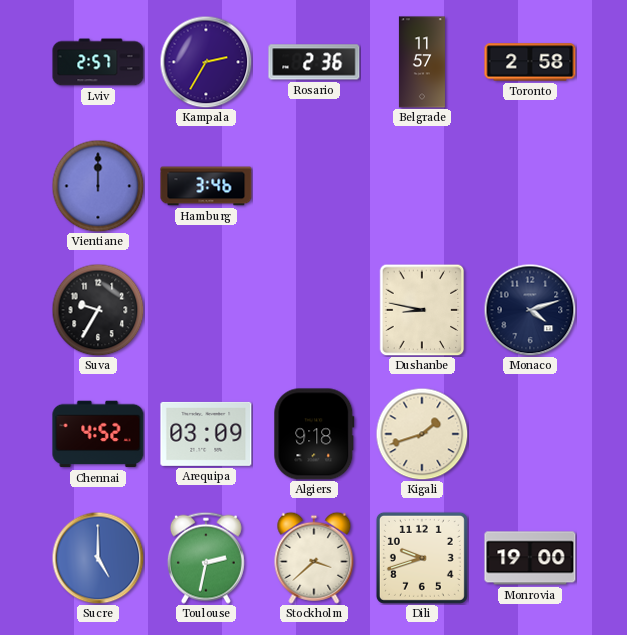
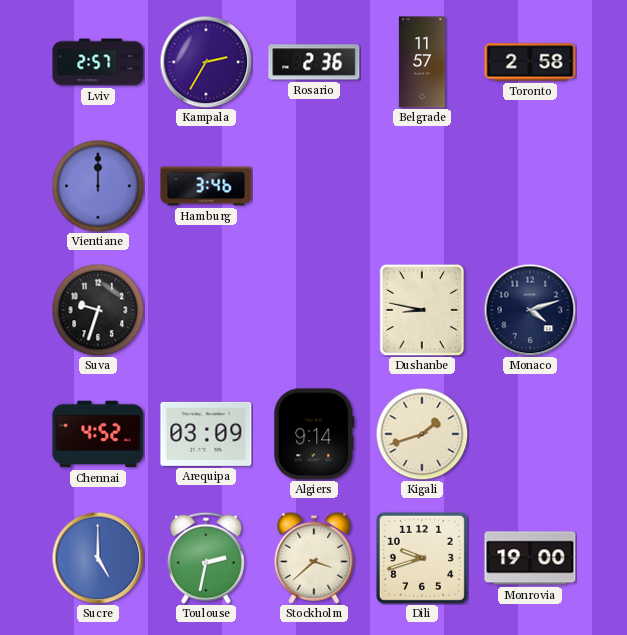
Suva: 9:35 -> 9:33 (98, 310)
Algiers: 9:18 -> 9:14 (314, 434)
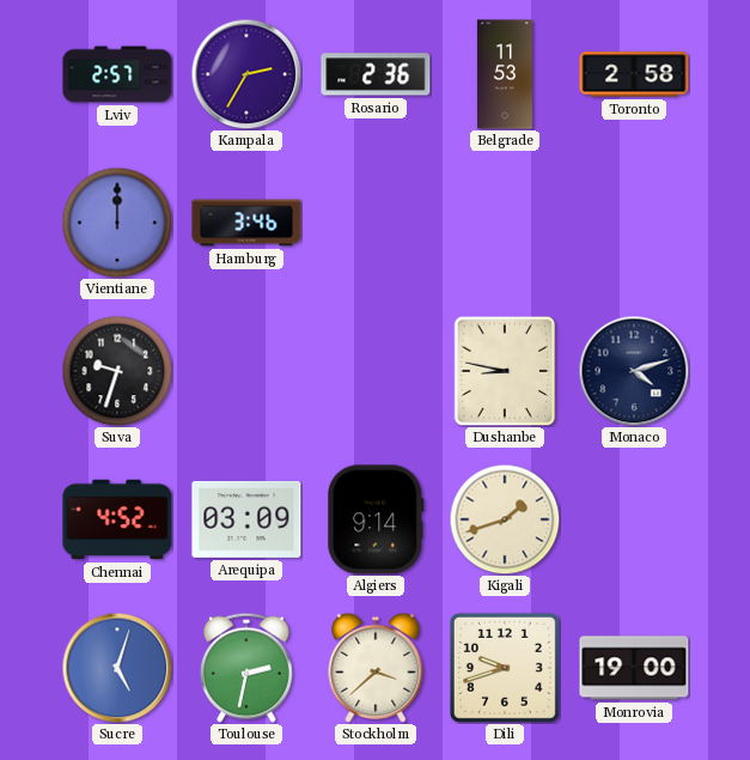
Belgrade: 11:57 -> 11:53 (505, 74)
Sucre: 5:00 -> 5:03 (117, 668)
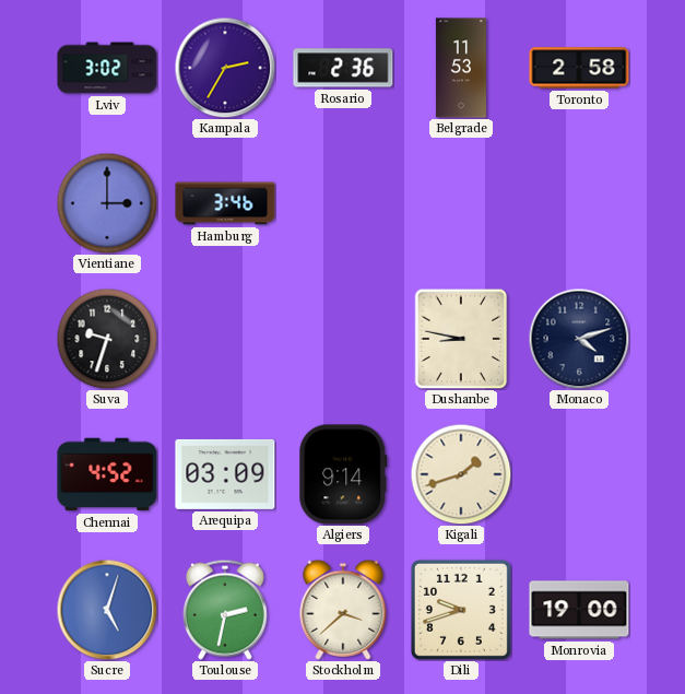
Lviv: 2:57 -> 3:02 (107, 68)
Vientiane: 12:00 -> 3:00 (107, 203)
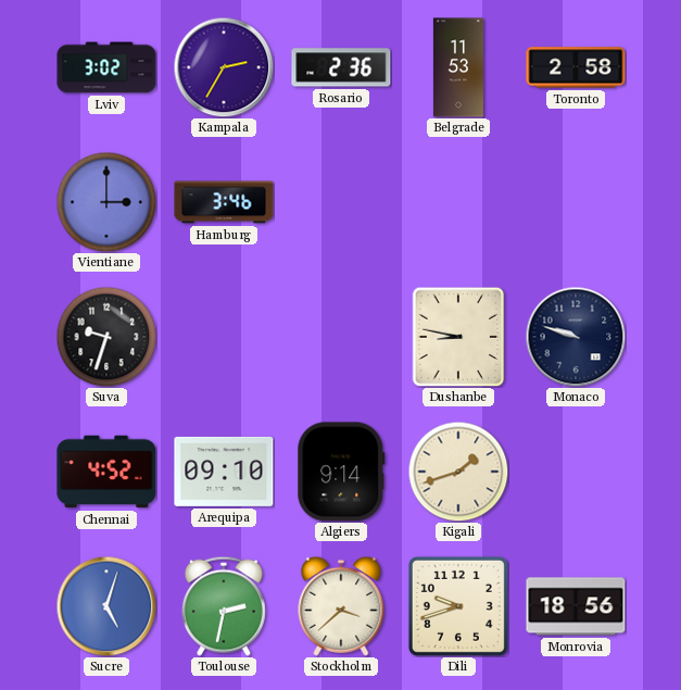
Monaco: 4:12 -> 9:48 (576, 337)
Arequipa: 03:09 -> 09:10 (224, 472)
Monrovia: 19:00 -> 18:56 (576, 606)
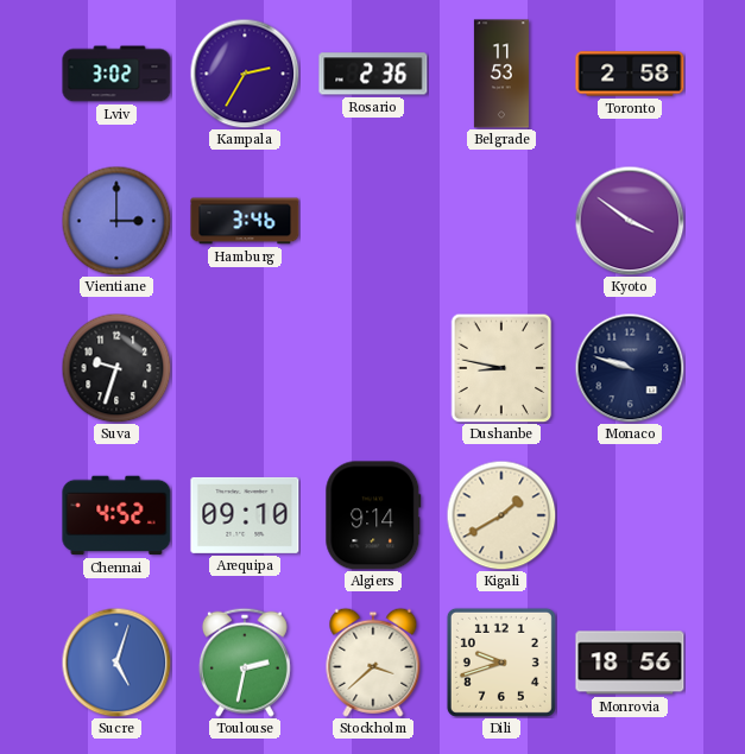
Kyoto: none -> 3:51 (630, 221)
Kigali: 1:42 -> 1:40 (501, 515)
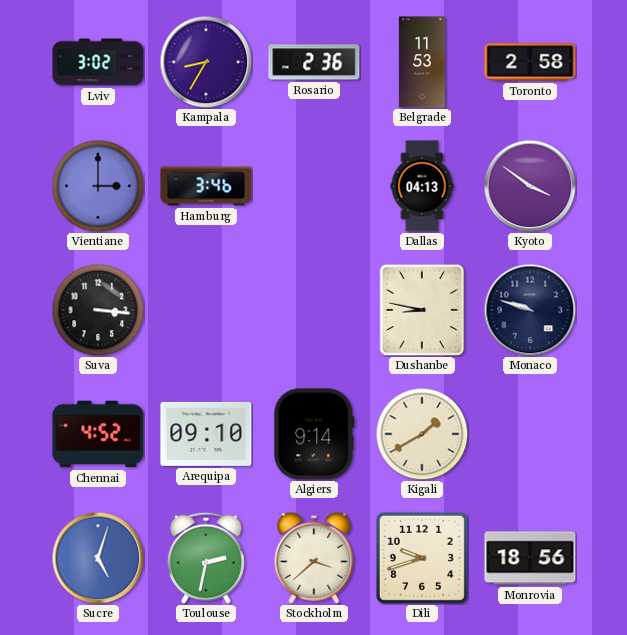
Kampala: 2:35 -> 8:35 (206, 62)
Dallas: none -> 04:13 (422, 186)
Suva: 9:33 -> 3:16 (98, 310)
